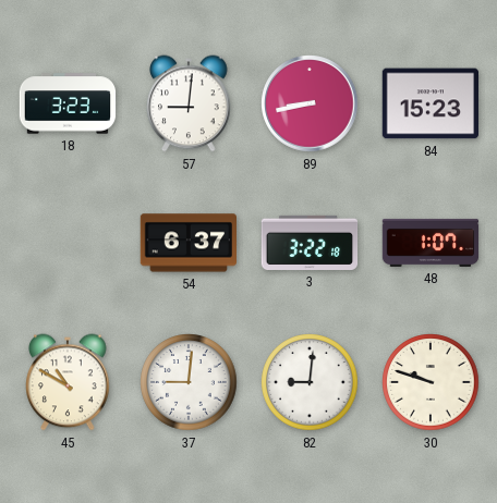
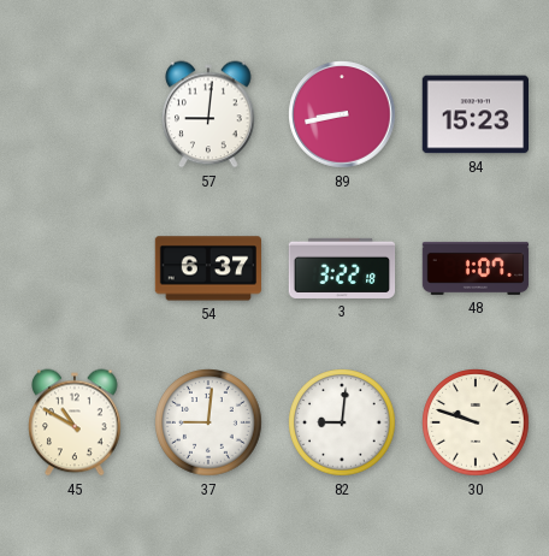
18: 3:23 -> none (68, 103)
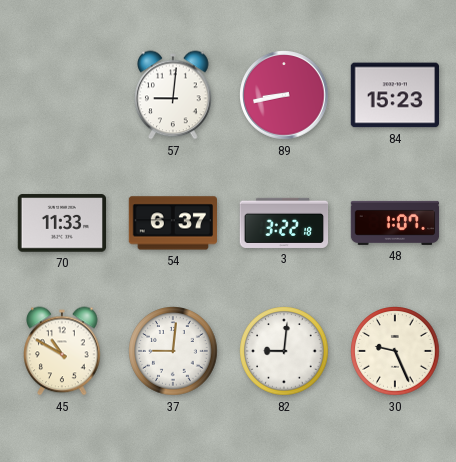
70: none -> 11:33 (62, 223)
30: 9:48 -> 9:26 (395, 351)
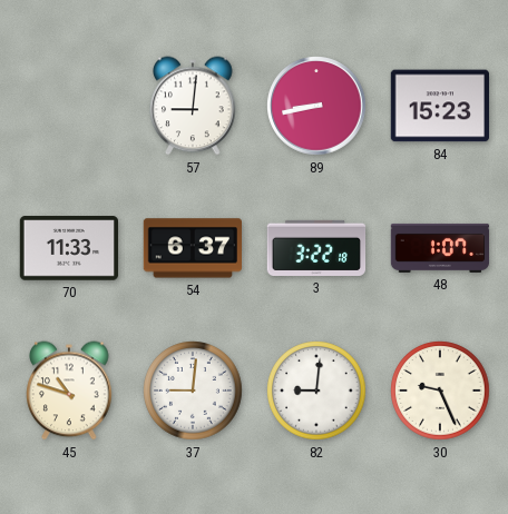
45: 10:50 -> 10:48 (69, 391)
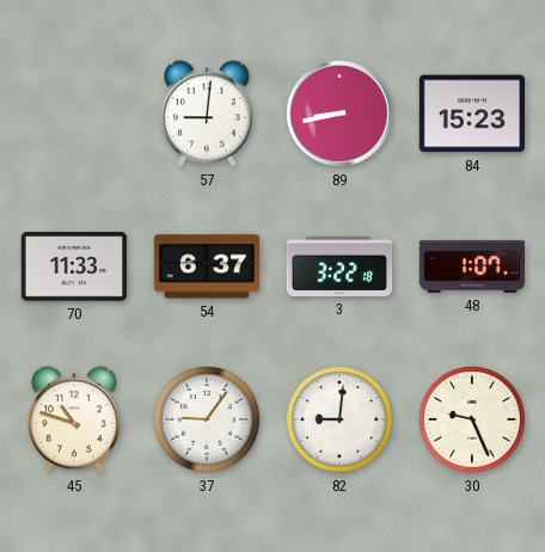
37: 9:01 -> 9:06 (207, 419)
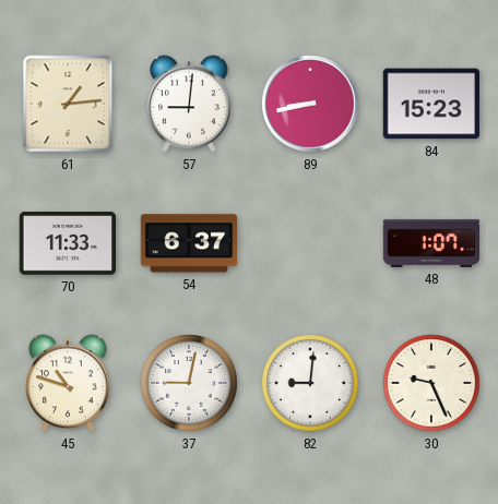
61: none -> 1:14 (68, 104)
3: 3:22 -> none (339, 266)
37: 9:06 -> 9:02 (189, 383)
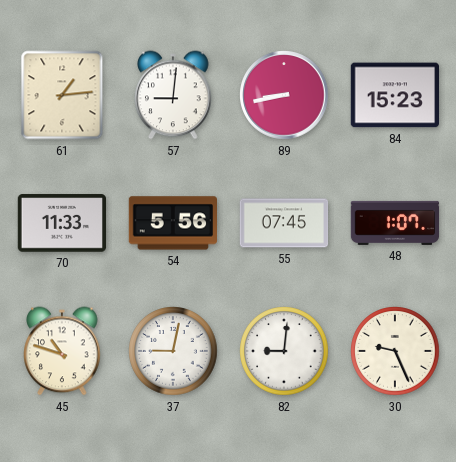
54: 6:37 -> 5:56 (173, 223)
55: none -> 07:45 (284, 223)
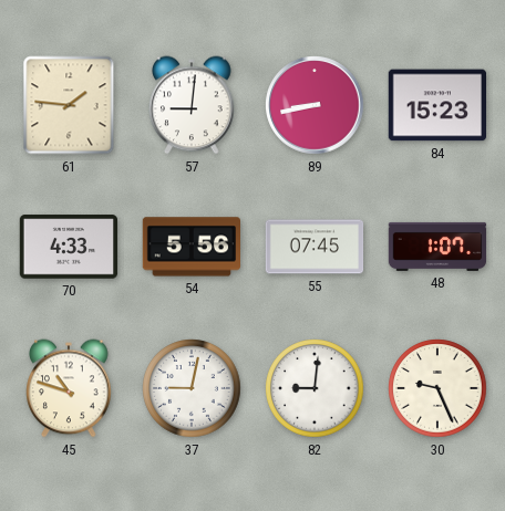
61: 1:14 -> 1:46 (69, 105)
70: 11:33 -> 4:33 (69, 247)
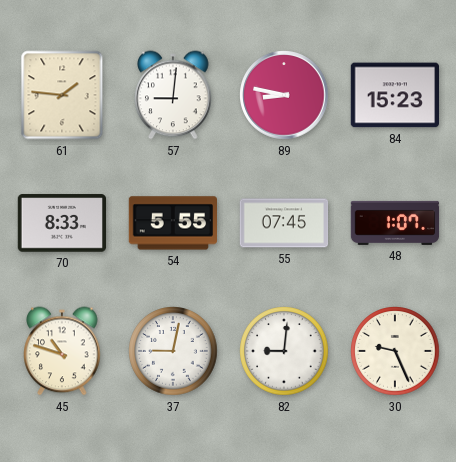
89: 8:43 -> 8:47 (284, 95)
70: 4:33 -> 8:33 (62, 223)
54: 5:56 -> 5:55 (173, 223)
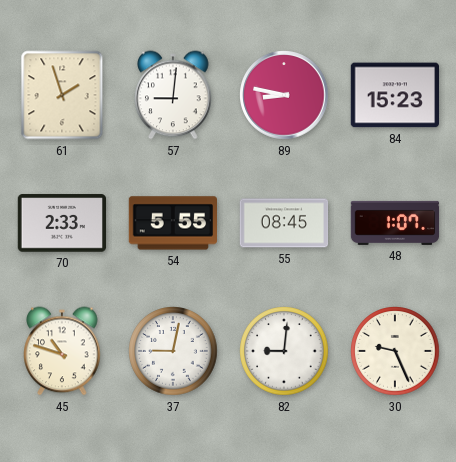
61: 1:46 -> 1:57 (62, 95)
70: 8:33 -> 2:33 (62, 223)
55: 07:45 -> 08:45 (284, 223)
